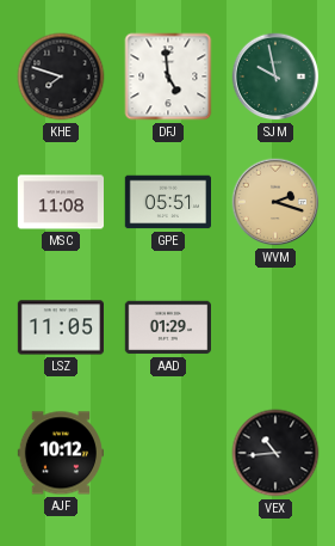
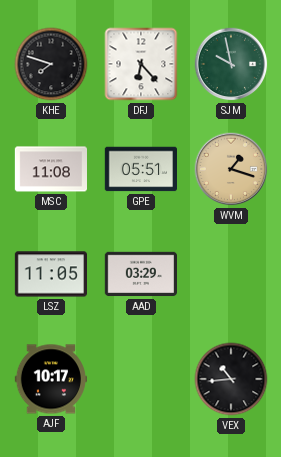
DFJ: 4:59 -> 6:23 (141, 64)
WVM: 2:18 -> 1:18 (231, 169)
AAD: 01:29 -> 03:29 (140, 274)
AJF: 10:12 -> 10:17 (50, 379)
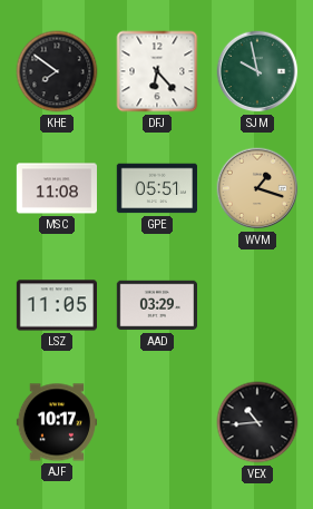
KHE: 7:48 -> 7:51 (57, 71)
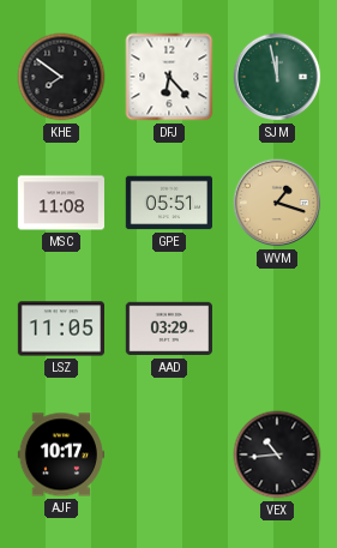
SJM: 9:58 -> 11:58 (277, 77)
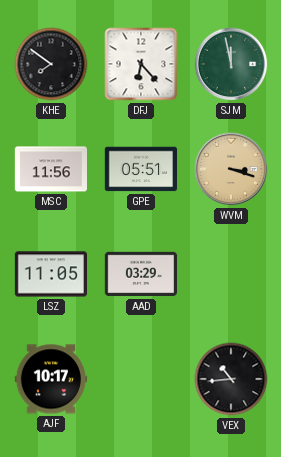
MSC: 11:08 -> 11:56 (50, 169)
WVM: 1:18 -> 3:18 (231, 169)
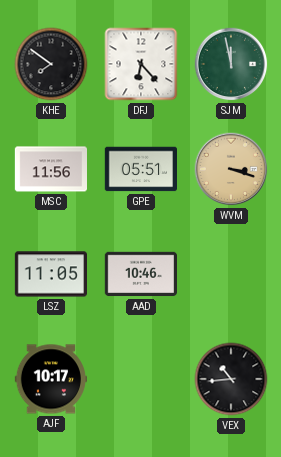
AAD: 03:29 -> 10:46 (140, 274)
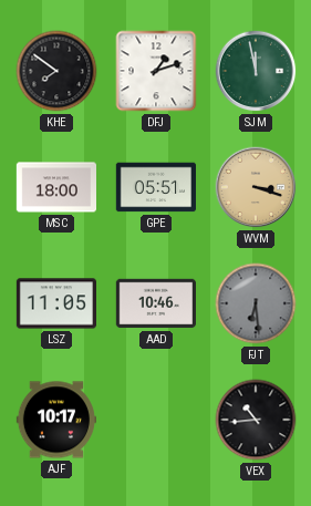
DFJ: 6:23 -> 1:12 (156, 71)
MSC: 11:56 -> 18:00 (55, 187)
FJT: none -> 6:29 (256, 303)
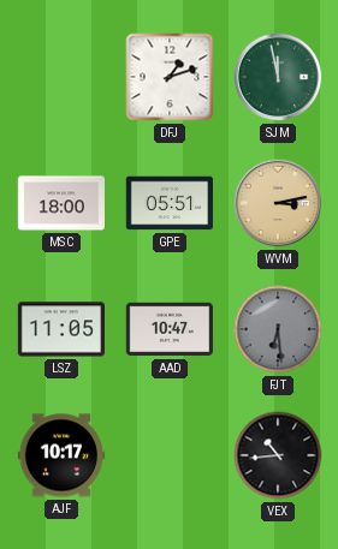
KHE: 7:51 -> none (56, 71)
WVM: 3:18 -> 3:13 (278, 203)
AAD: 10:46 -> 10:47 (168, 329)
